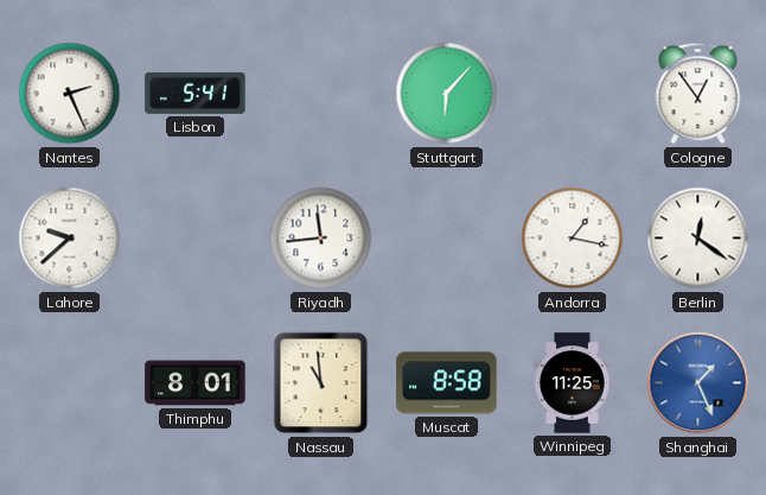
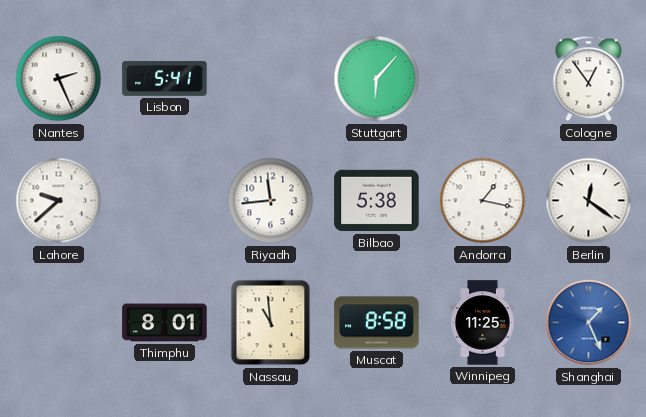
Bilbao: none -> 5:38 (377, 201)
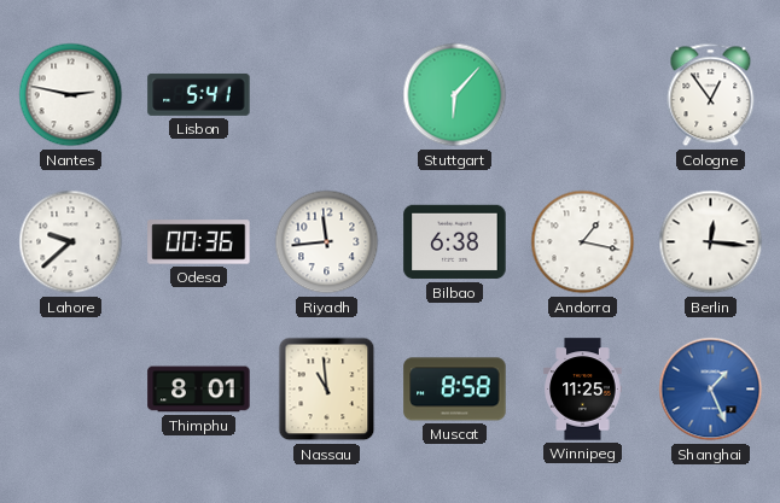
Nantes: 2:26 -> 2:47 (71, 95)
Odesa: none -> 00:36 (199, 242)
Bilbao: 5:38 -> 6:38 (455, 242)
Berlin: 12:21 -> 12:16 (711, 242)
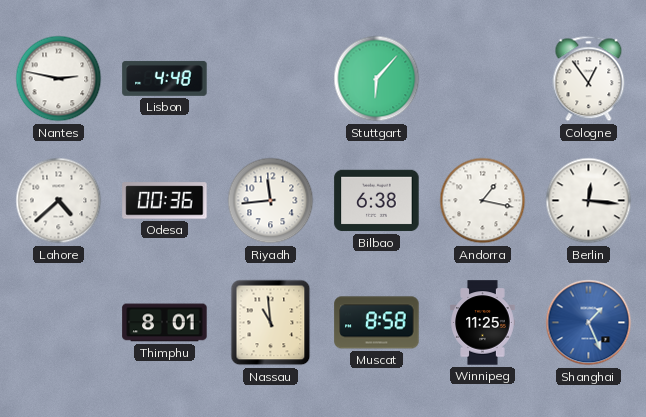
Lisbon: 5:41 -> 4:48 (165, 78)
Lahore: 9:38 -> 4:38 (59, 201)
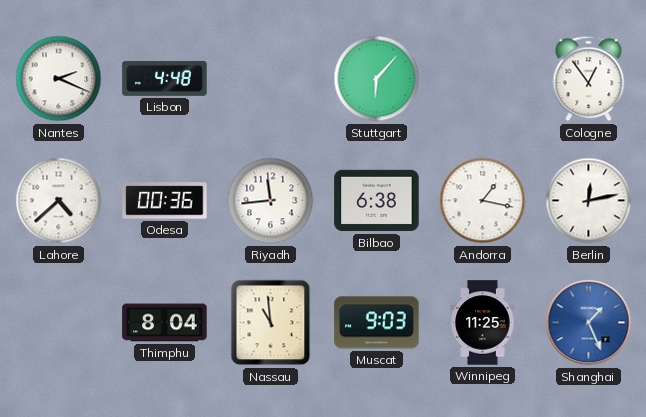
Nantes: 2:47 -> 2:19 (59, 79)
Berlin: 12:16 -> 12:13 (589, 201)
Thimphu: 8:01 -> 8:04 (165, 323)
Muscat: 8:58 -> 9:03 (377, 323)
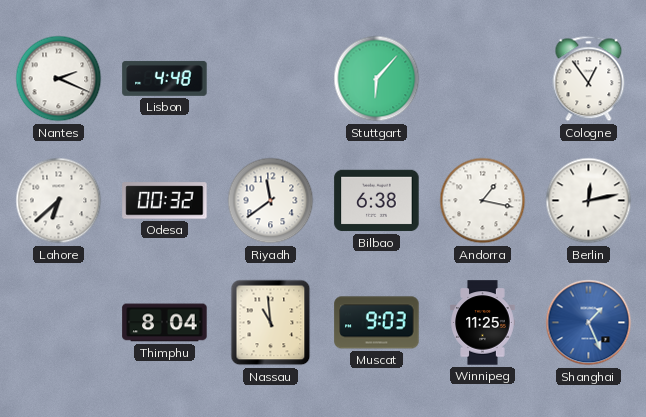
Lahore: 4:38 -> 6:38 (59, 201)
Odesa: 00:36 -> 00:32 (165, 201)
Riyadh: 11:44 -> 11:39 (271, 201)
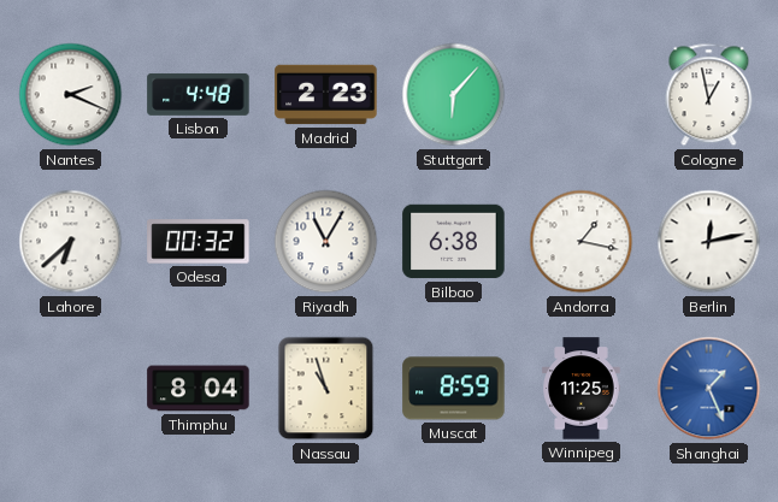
Madrid: none -> 2:23 (326, 95)
Cologne: 12:54 -> 12:58 (709, 95)
Riyadh: 11:39 -> 11:05 (326, 242)
Nassau: 10:59 -> 10:57 (326, 389)
Muscat: 9:03 -> 8:59 (454, 389)
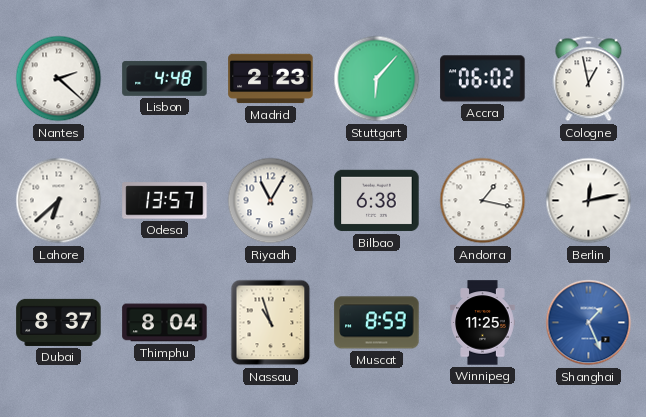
Nantes: 2:19 -> 2:22 (59, 79)
Accra: none -> 06:02 (483, 79)
Odesa: 00:32 -> 13:57 (165, 201)
Dubai: none -> 8:37 (59, 322)
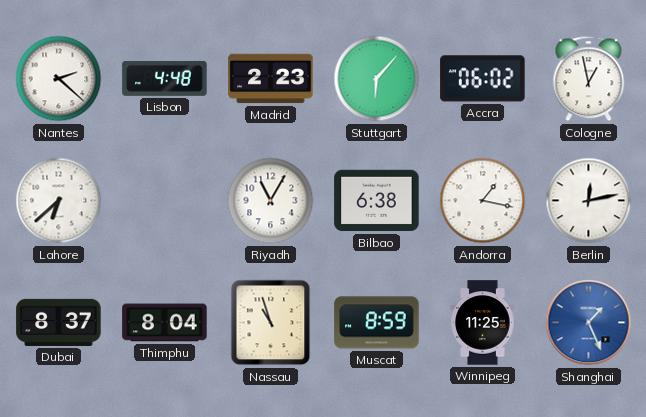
Odesa: 13:57 -> none (165, 201)
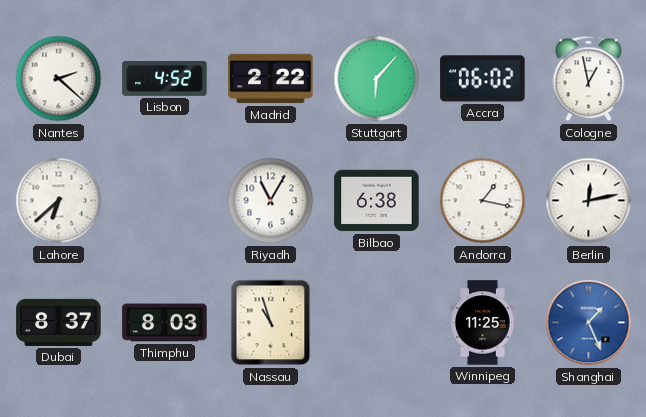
Lisbon: 4:48 -> 4:52 (165, 78)
Madrid: 2:23 -> 2:22 (271, 79)
Thimphu: 8:04 -> 8:03 (165, 323)
Muscat: 8:59 -> none (377, 323)
